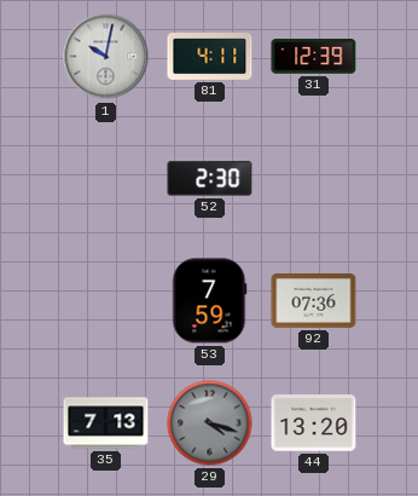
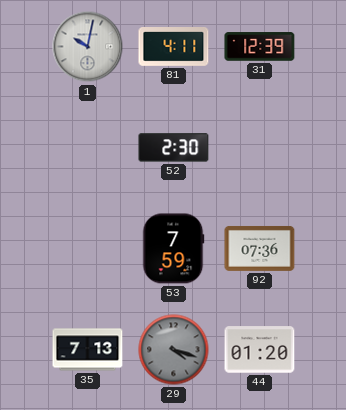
44: 13:20 -> 01:20 (260, 350)
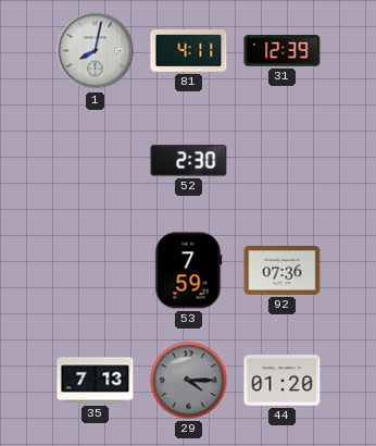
1: 10:02 -> 8:02 (96, 51)
29: 4:18 -> 4:15 (189, 381)
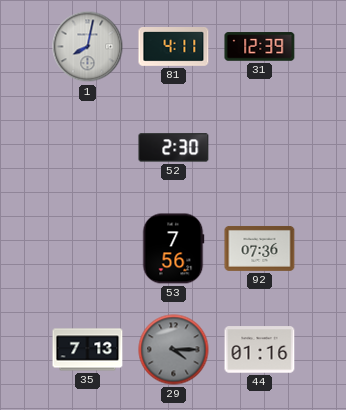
53: 7:59 -> 7:56 (173, 249)
44: 01:20 -> 01:16 (260, 350)
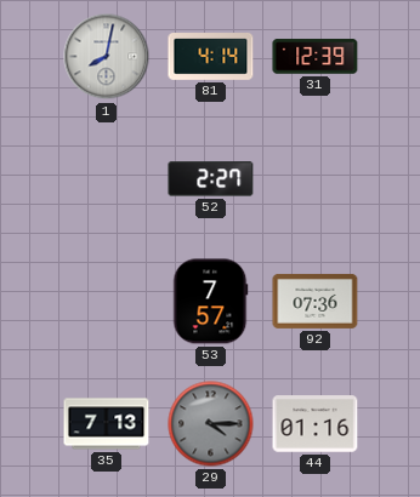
81: 4:11 -> 4:14 (211, 57)
52: 2:30 -> 2:27 (211, 179)
53: 7:56 -> 7:57 (210, 302)
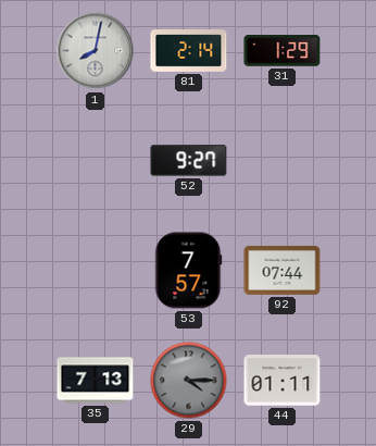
81: 4:14 -> 2:14 (189, 51)
31: 12:39 -> 1:29 (283, 51)
52: 2:27 -> 9:27 (189, 161)
92: 07:36 -> 07:44 (283, 270)
44: 01:16 -> 01:11 (283, 381)
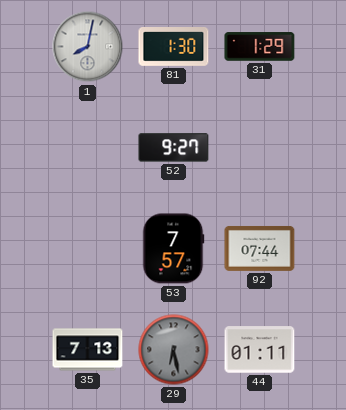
81: 2:14 -> 1:30 (174, 47)
29: 4:15 -> 6:28 (174, 350)
